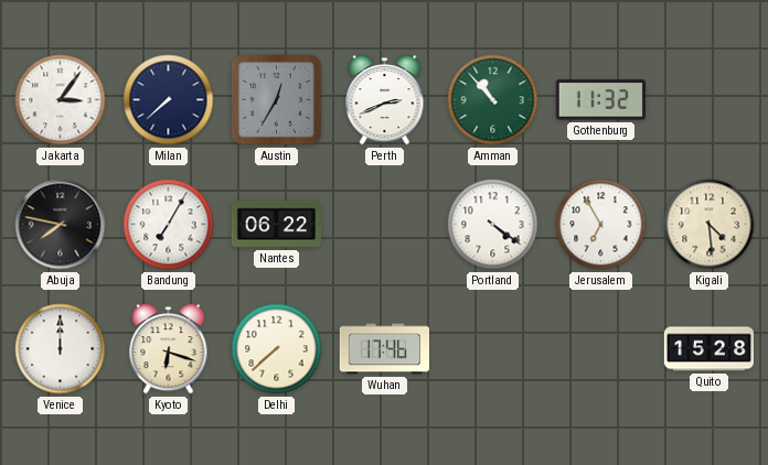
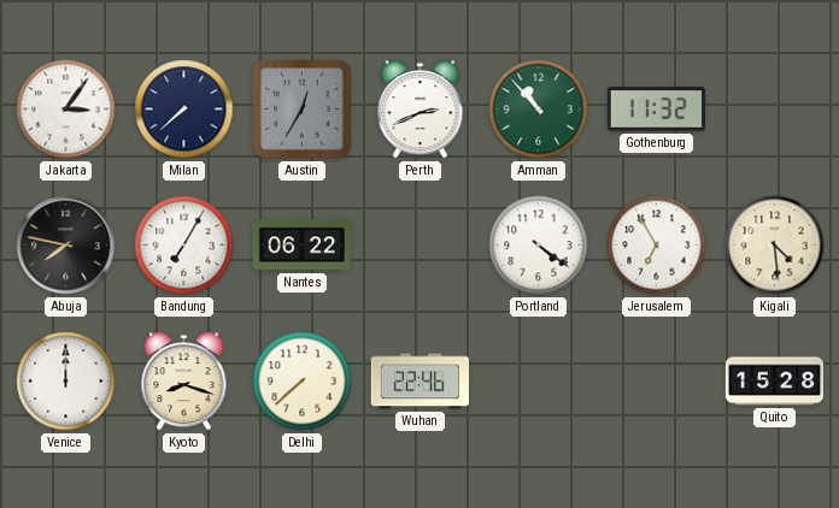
Kyoto: 6:18 -> 8:18 (184, 382)
Wuhan: 17:46 -> 22:46 (419, 382)
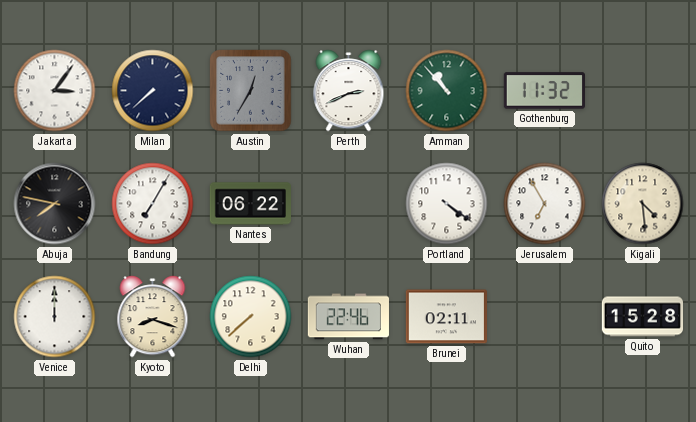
Brunei: none -> 02:11 (446, 317)
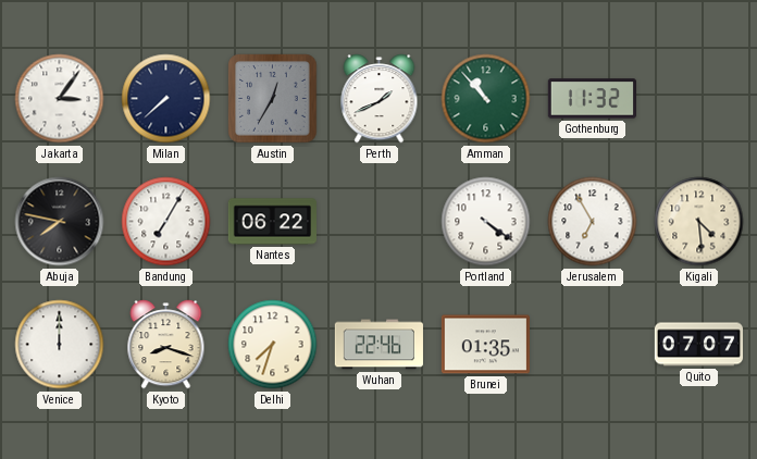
Perth: 2:41 -> 1:41 (380, 99)
Delhi: 7:38 -> 7:33 (273, 345)
Brunei: 02:11 -> 01:35 (485, 345)
Quito: 15:28 -> 07:07 (698, 345)
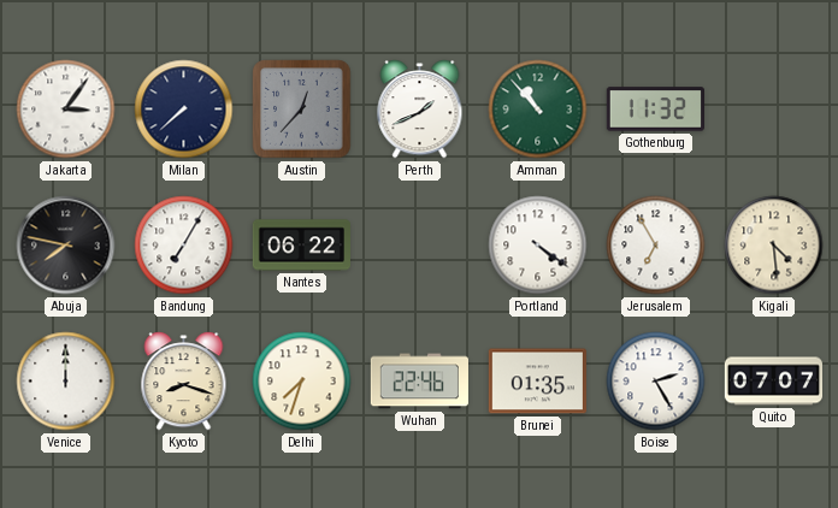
Austin: 12:35 -> 12:37 (302, 110)
Boise: none -> 2:25 (656, 382)
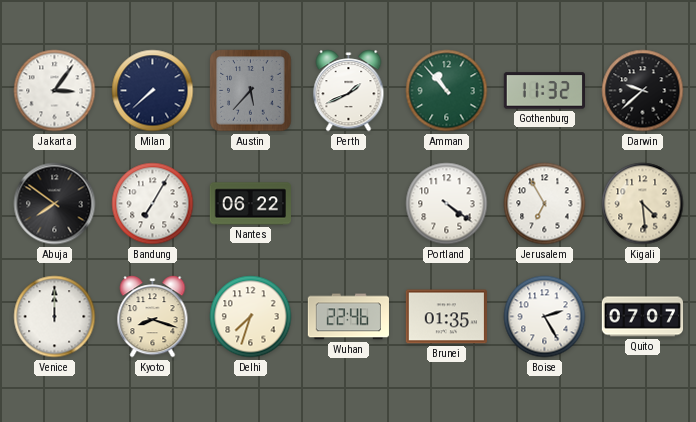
Austin: 12:37 -> 5:37 (251, 91)
Darwin: none -> 9:38 (643, 91)
Abuja: 7:47 -> 7:51 (55, 204)
